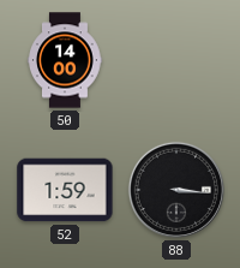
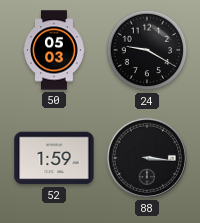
50: 14:00 -> 05:03 (54, 50)
24: none -> 9:20 (147, 50)
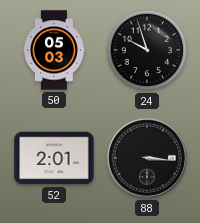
24: 9:20 -> 9:57 (147, 50)
52: 1:59 -> 2:01 (54, 158)
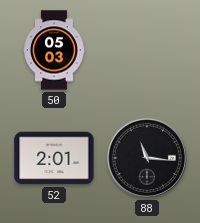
24: 9:57 -> none (147, 50)
88: 3:16 -> 11:16 (147, 158)
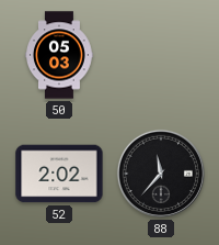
52: 2:01 -> 2:02 (59, 174)
88: 11:16 -> 11:37 (161, 174)
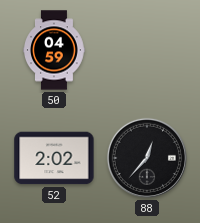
50: 05:03 -> 04:59 (54, 50)
88: 11:37 -> 12:37 (147, 158)
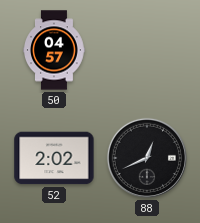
50: 04:59 -> 04:57 (54, 50)
88: 12:37 -> 12:41 (147, 158)
